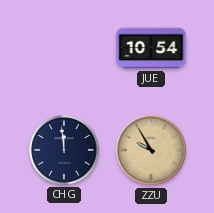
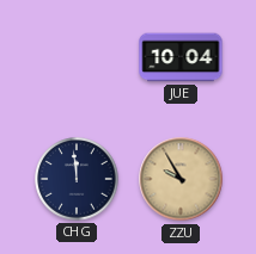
JUE: 10:54 -> 10:04 (181, 57)
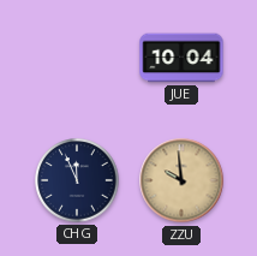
CHG: 11:59 -> 11:56 (77, 180)
ZZU: 9:55 -> 9:59 (181, 180)
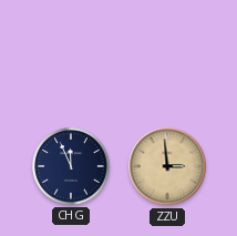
JUE: 10:04 -> none (181, 58)
ZZU: 9:59 -> 2:59 (167, 166)
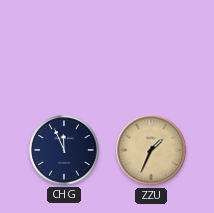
ZZU: 2:59 -> 1:34 (151, 150)
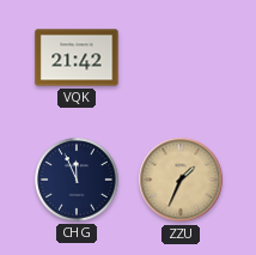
VQK: none -> 21:42 (77, 57)
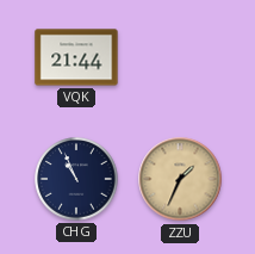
VQK: 21:42 -> 21:44 (76, 57)
CHG: 11:56 -> 10:56 (76, 179)
